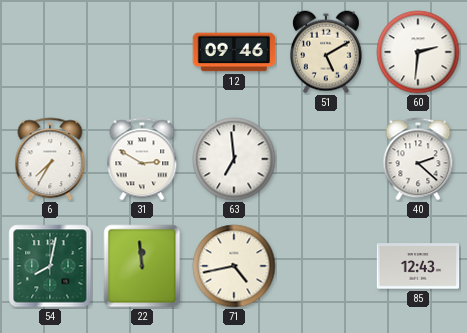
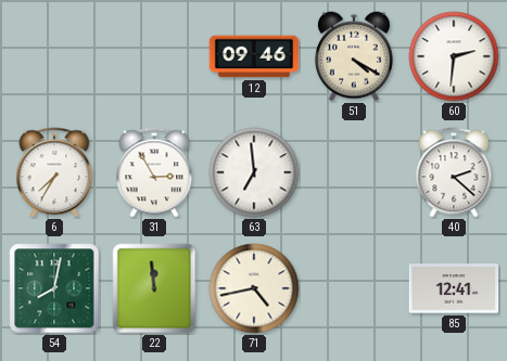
51: 5:10 -> 4:20 (354, 56)
31: 2:50 -> 2:55 (154, 172)
85: 12:43 -> 12:41 (454, 288)
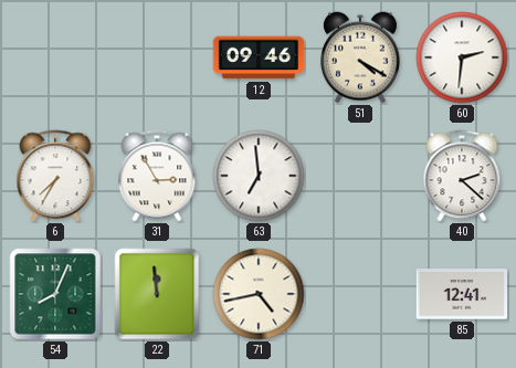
54: 8:02 -> 8:04 (55, 294)
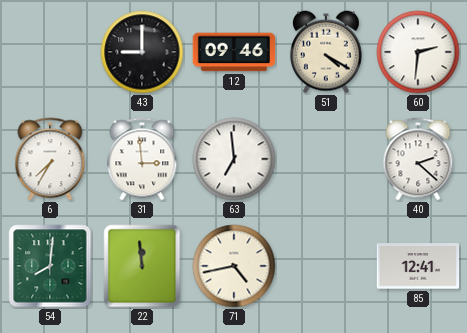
43: none -> 9:00 (142, 52)
31: 2:55 -> 2:59 (142, 159)
54: 8:04 -> 8:01 (50, 266)
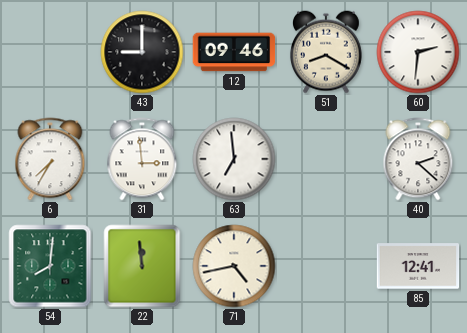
51: 4:20 -> 8:20 (326, 52)
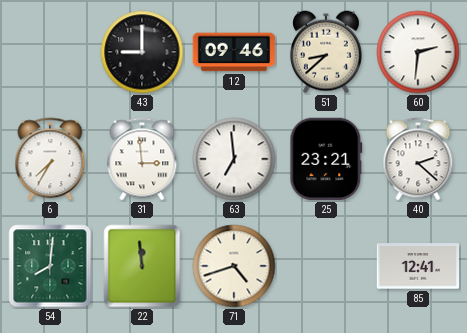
51: 8:20 -> 8:38 (326, 52)
25: none -> 23:21 (326, 159)
71: 4:43 -> 4:42 (234, 266)
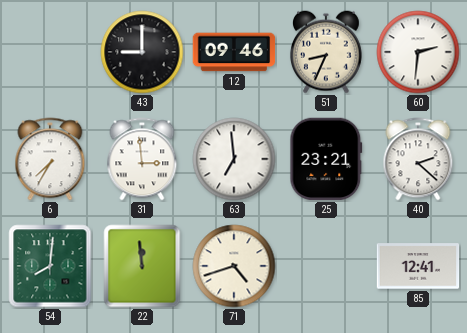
51: 8:38 -> 8:34 (326, 52)
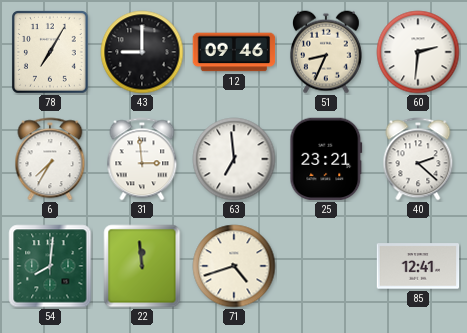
78: none -> 7:05 (51, 53)
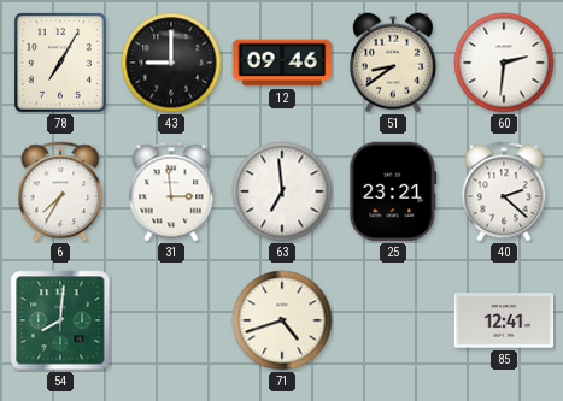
51: 8:34 -> 8:39 (393, 63)
22: 11:59 -> none (142, 266)
